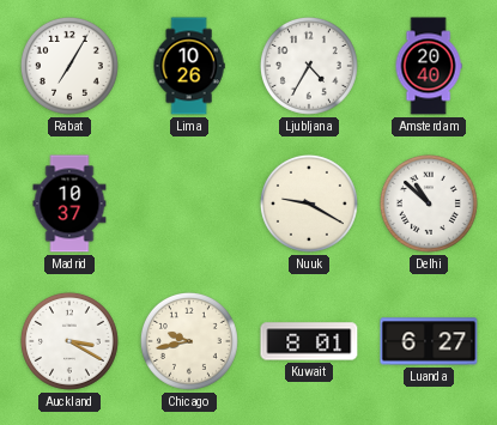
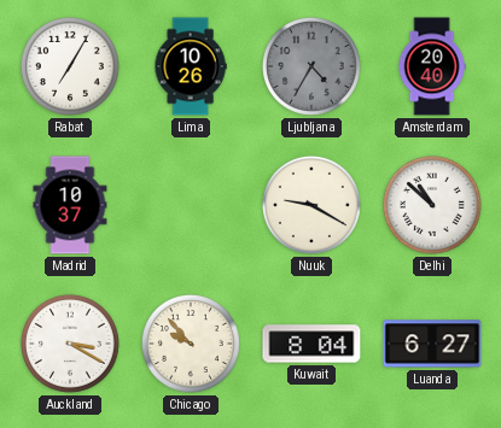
Ljubljana dial: white -> grey (311, 66)
Chicago: 9:43 -> 9:53 (191, 344)
Kuwait: 8:01 -> 8:04 (311, 344)
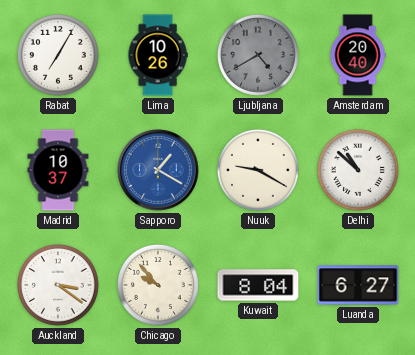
Ljubljana: 4:35 -> 4:40 (258, 55)
Sapporo: none -> 1:20 (158, 170)
Auckland: 3:20 -> 3:21 (58, 285)
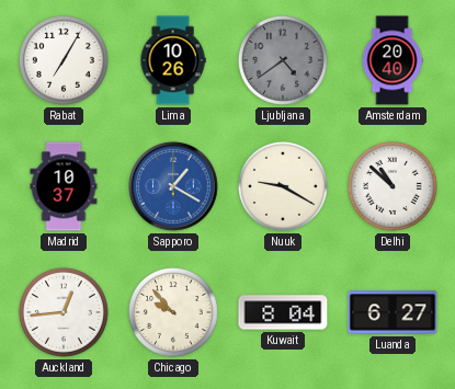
Ljubljana: 4:40 -> 4:39 (283, 60)
Auckland: 3:21 -> 12:44 (64, 312)
